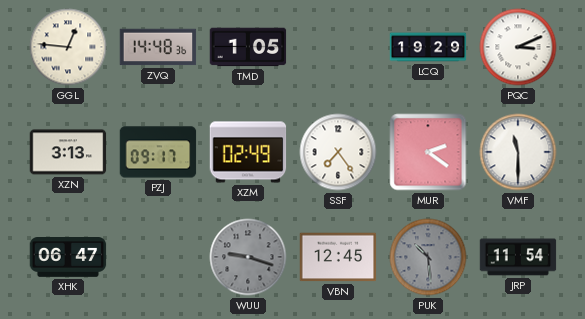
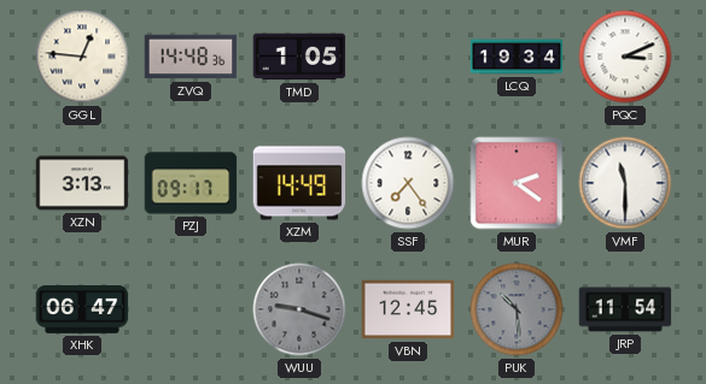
LCQ: 19:29 -> 19:34 (517, 57)
XZM: 02:49 -> 14:49 (299, 183)
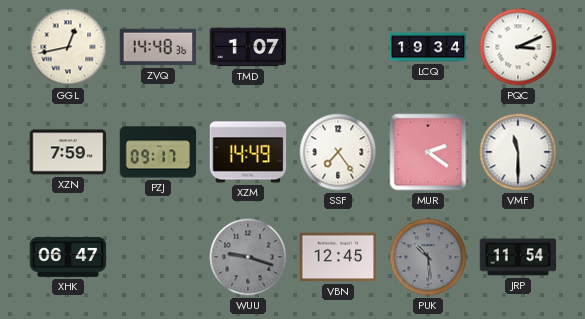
GGL: 12:46 -> 12:43 (68, 47)
TMD: 1:05 -> 1:07 (248, 47)
XZN: 3:13 -> 7:59 (68, 152)
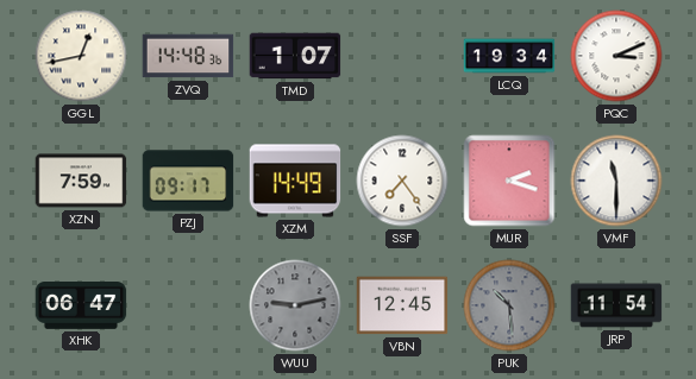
MUR: 2:21 -> 2:18 (509, 181)
WUU: 9:18 -> 9:13 (295, 305)
